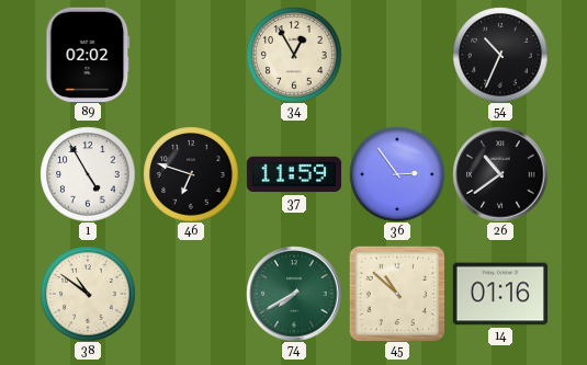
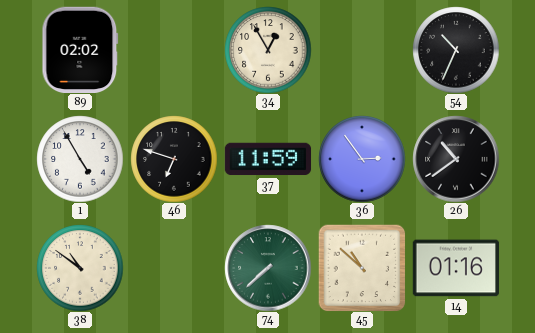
74: 7:40 -> 7:38 (268, 268)
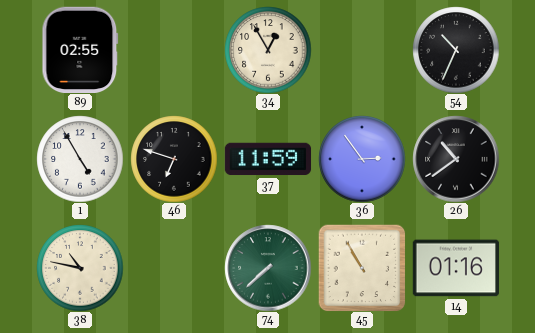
89: 02:02 -> 02:55 (80, 49)
38: 10:51 -> 10:47 (80, 268)
45: 10:52 -> 10:55 (362, 268)
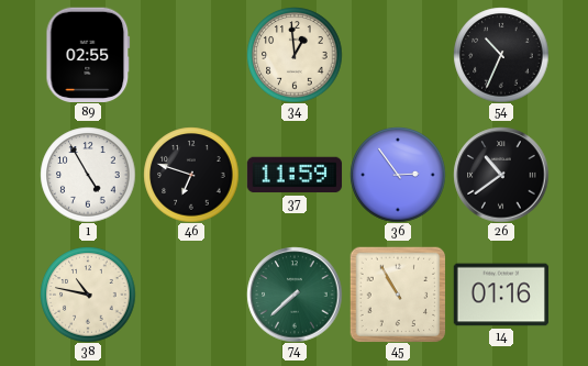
34: 12:55 -> 12:59 (295, 55)
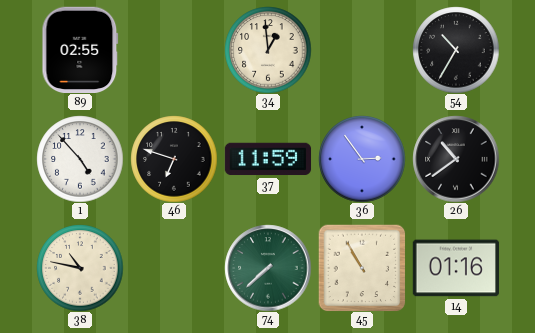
54: 10:34 -> 10:35 (456, 50)
1: 4:55 -> 4:53 (80, 159)
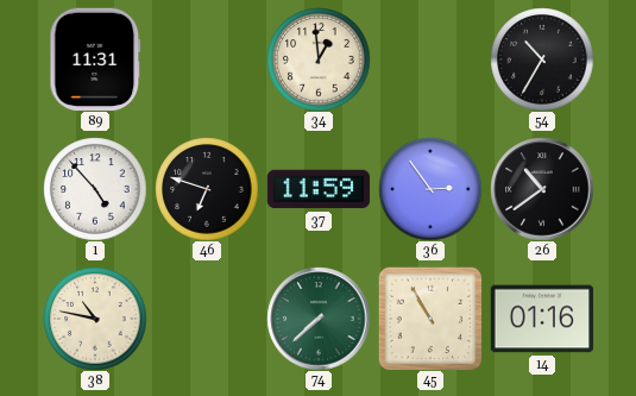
89: 02:55 -> 11:31 (95, 58)
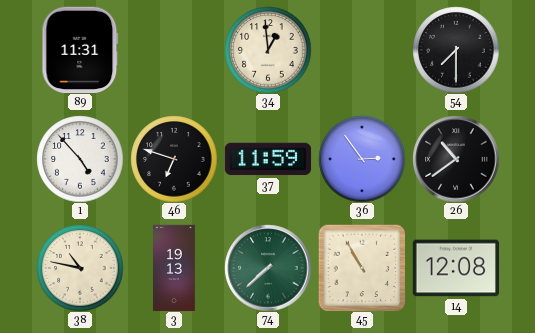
54: 10:35 -> 7:30 (456, 50)
3: none -> 19:13 (175, 268)
14: 01:16 -> 12:08 (456, 268)
